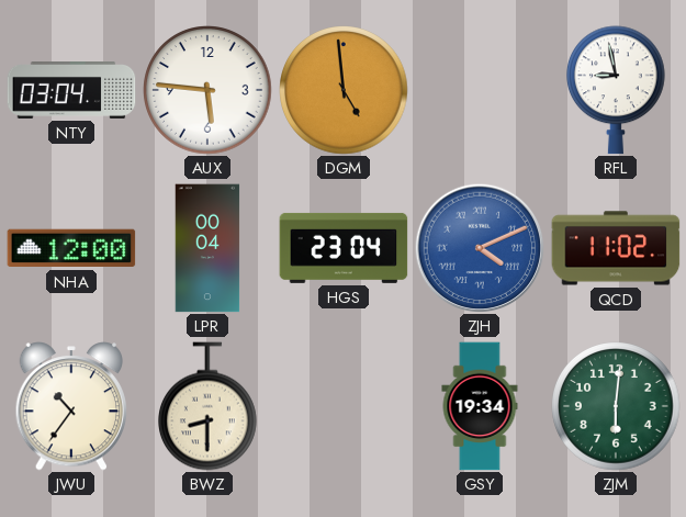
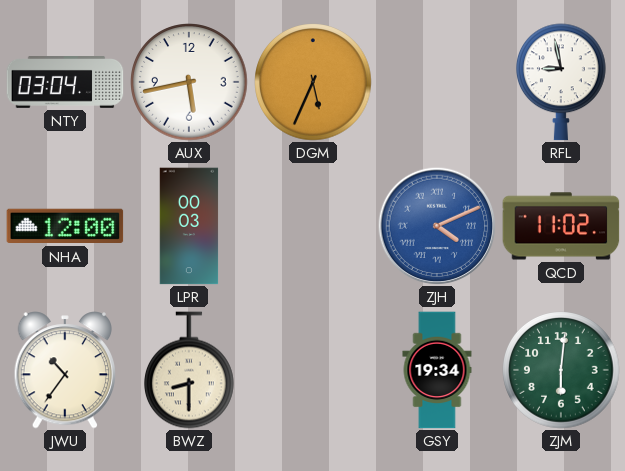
AUX: 5:46 -> 5:43 (189, 82)
DGM: 4:59 -> 5:34 (313, 82)
LPR: 00:04 -> 00:03 (189, 226)
HGS: 23:04 -> none (344, 248)
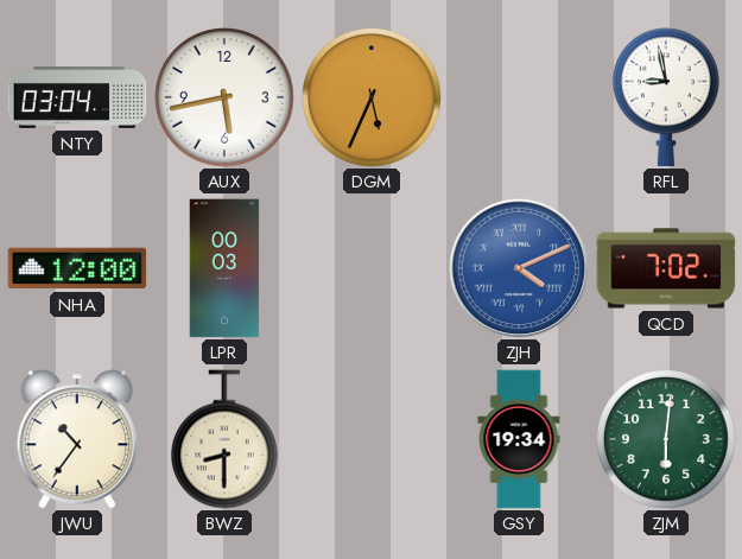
QCD: 11:02 -> 7:02 (666, 268)
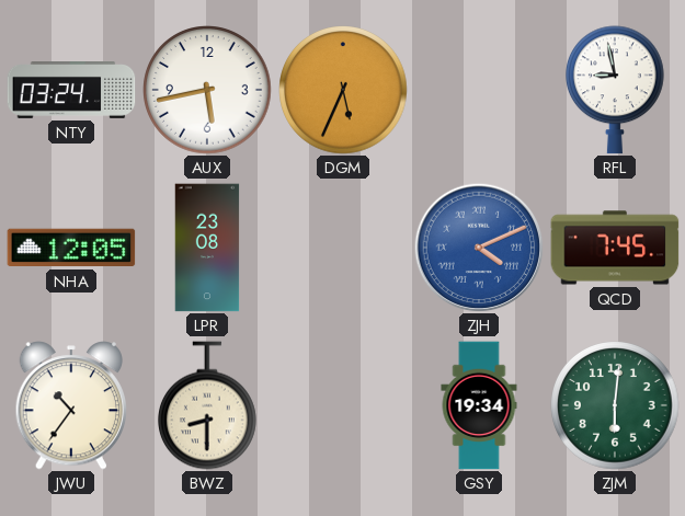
NTY: 03:04 -> 03:24 (71, 91)
NHA: 12:00 -> 12:05 (71, 248)
LPR: 00:03 -> 23:08 (207, 248)
QCD: 7:02 -> 7:45 (615, 248)
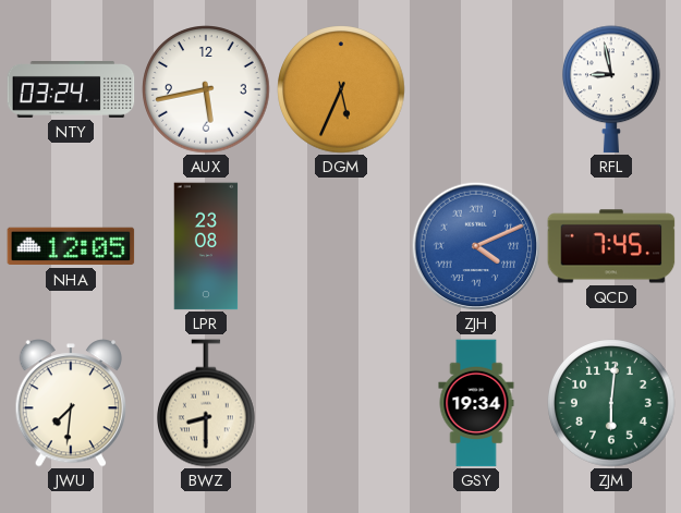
JWU: 10:36 -> 7:31 (71, 403)
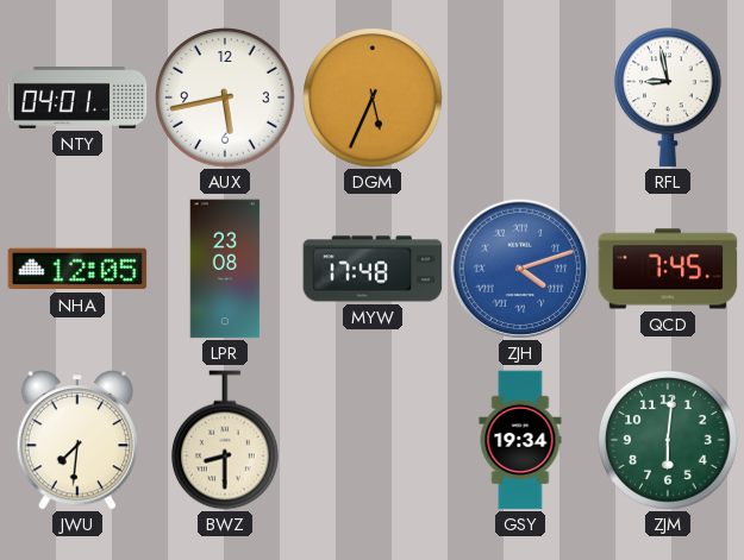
NTY: 03:24 -> 04:01 (77, 99)
MYW: none -> 17:48 (373, 269)
ZJH: 4:11 -> 4:12 (520, 269)
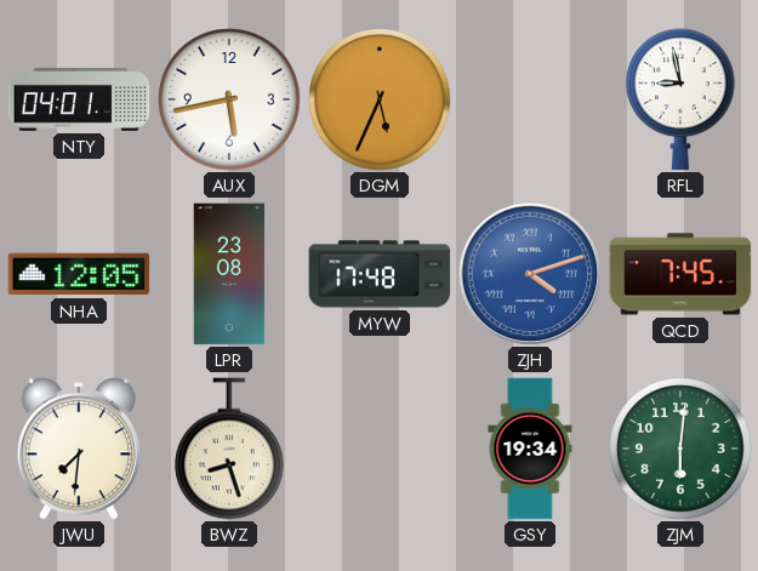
BWZ: 8:30 -> 8:27 (230, 449)
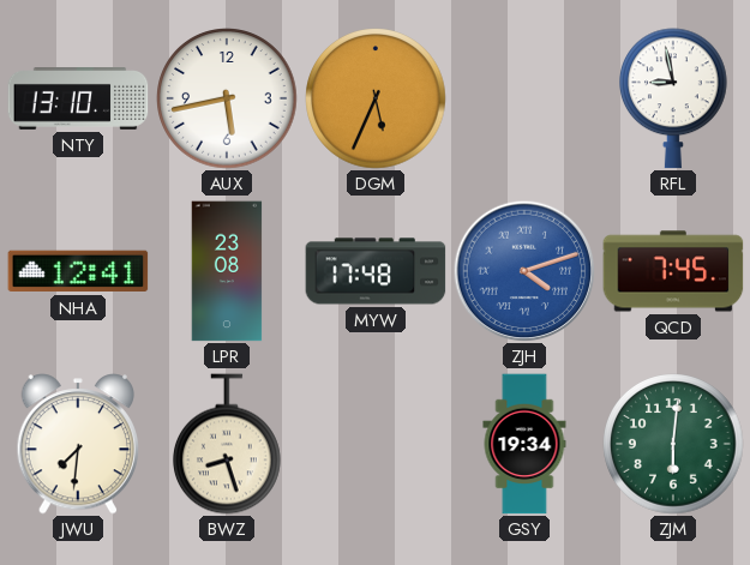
NTY: 04:01 -> 13:10 (78, 100)
NHA: 12:05 -> 12:41 (78, 271)
